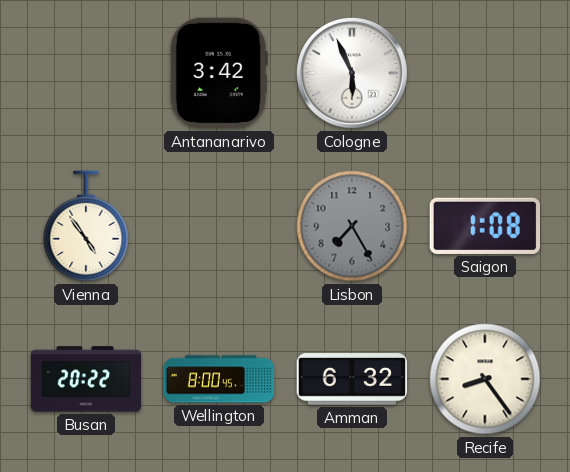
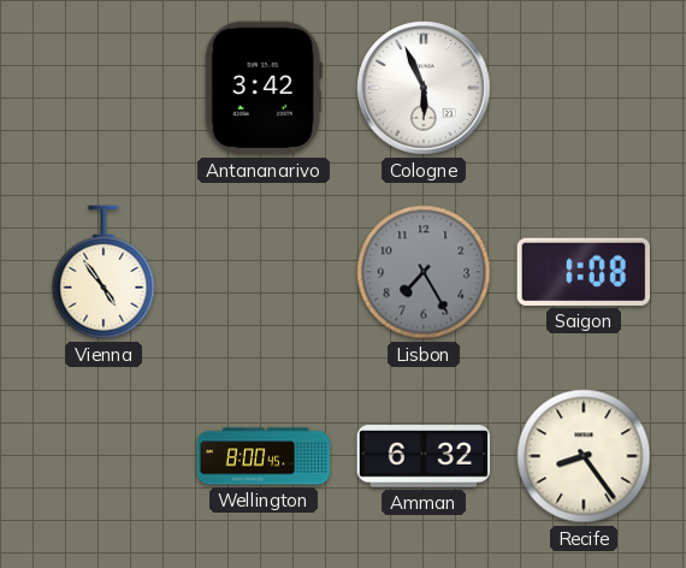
Busan: 20:22 -> none (86, 379)
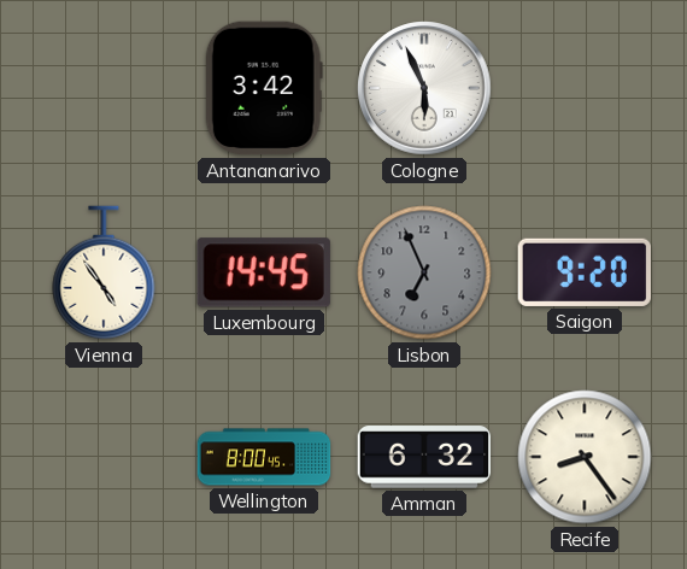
Luxembourg: none -> 14:45 (264, 272)
Lisbon: 7:25 -> 6:56 (424, 272)
Saigon: 1:08 -> 9:20 (583, 272)
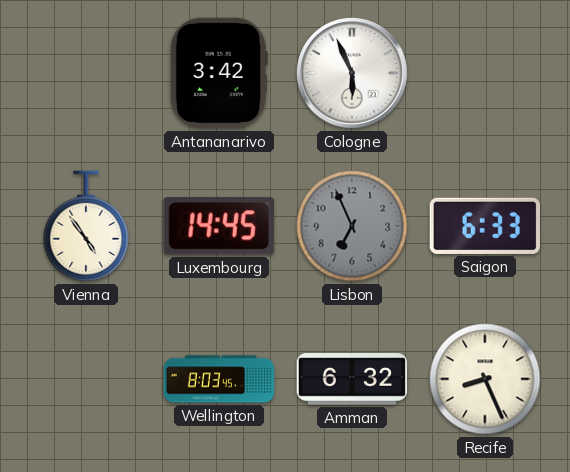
Saigon: 9:20 -> 6:33 (484, 226)
Wellington: 8:00 -> 8:03 (219, 379)
Recife: 8:24 -> 8:26 (485, 379)
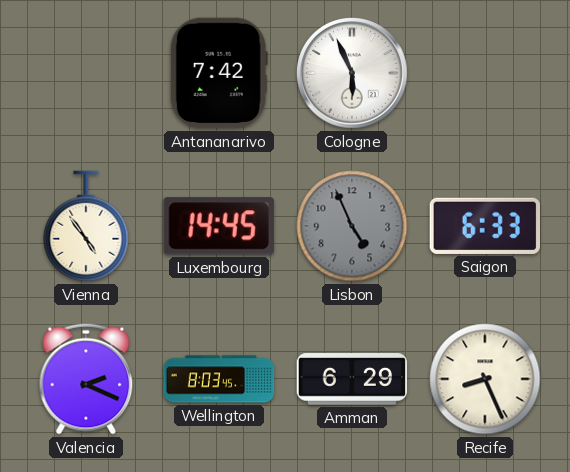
Antananarivo: 3:42 -> 7:42 (219, 73)
Lisbon: 6:56 -> 4:56 (352, 226)
Valencia: none -> 2:19 (86, 379)
Amman: 6:32 -> 6:29 (352, 379)
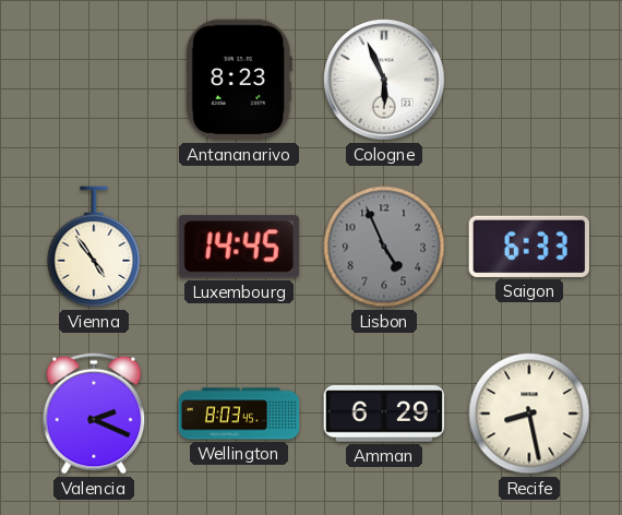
Antananarivo: 7:42 -> 8:23 (239, 80)
Recife: 8:26 -> 8:28 (529, 414)
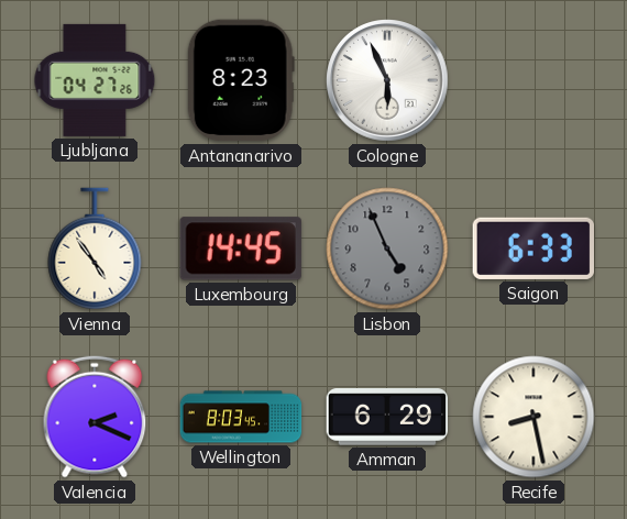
Ljubljana: none -> 04:27 (95, 80)
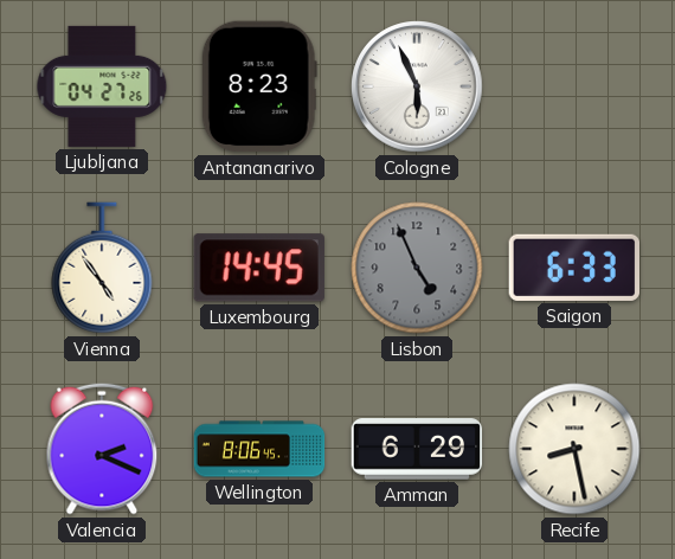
Wellington: 8:03 -> 8:06 (259, 449)
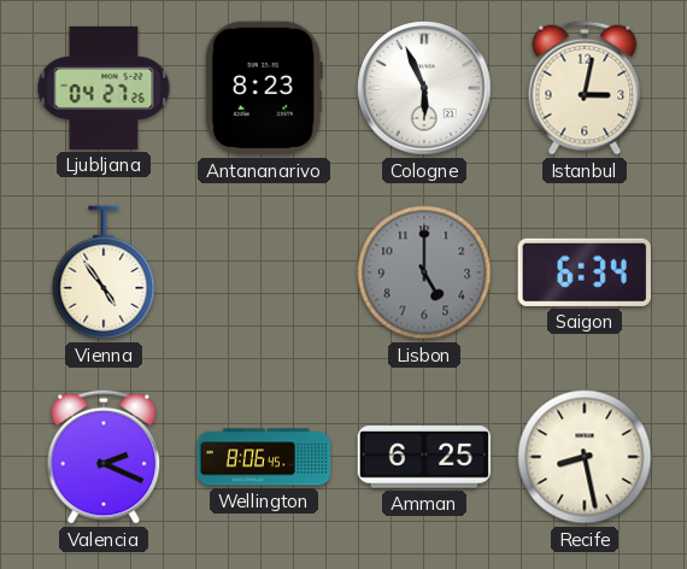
Istanbul: none -> 3:02 (585, 88)
Luxembourg: 14:45 -> none (259, 268)
Lisbon: 4:56 -> 5:00 (424, 272)
Saigon: 6:33 -> 6:34 (583, 272)
Amman: 6:29 -> 6:25 (424, 457)
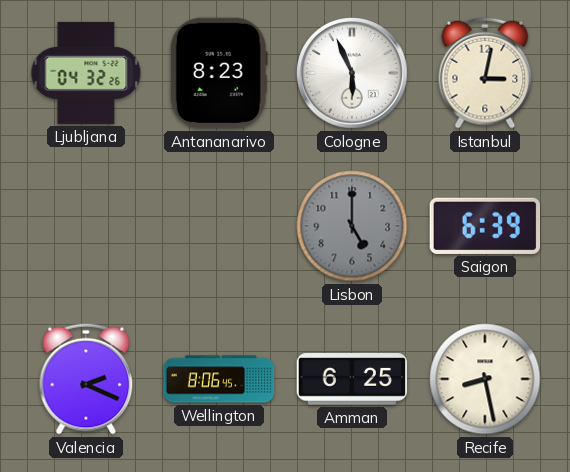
Ljubljana: 04:27 -> 04:32 (86, 73)
Vienna: 4:54 -> none (104, 272)
Saigon: 6:34 -> 6:39 (484, 226)
